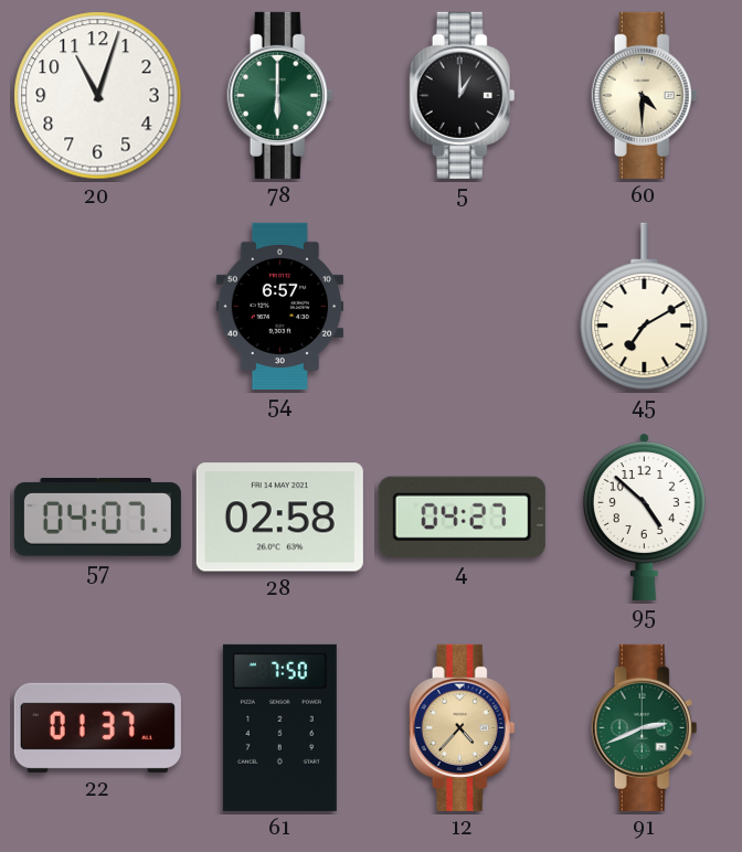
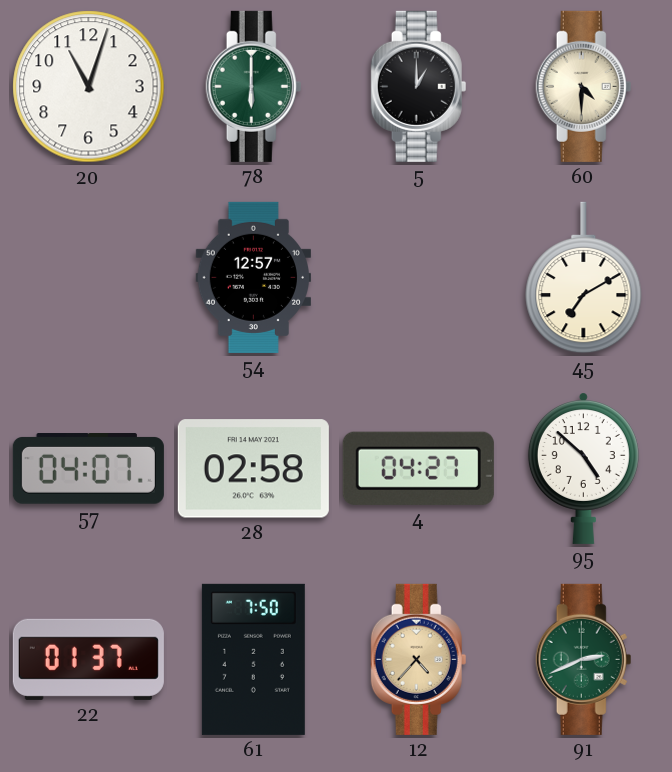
54: 6:57 -> 12:57 (253, 277)
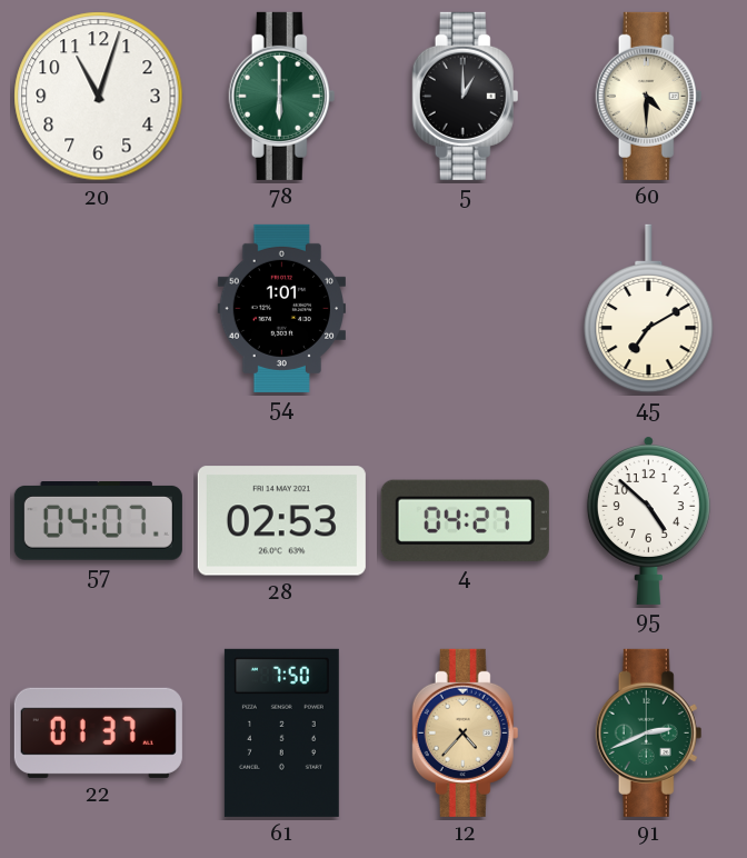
54: 12:57 -> 1:01 (281, 308)
28: 02:58 -> 02:53 (281, 521)
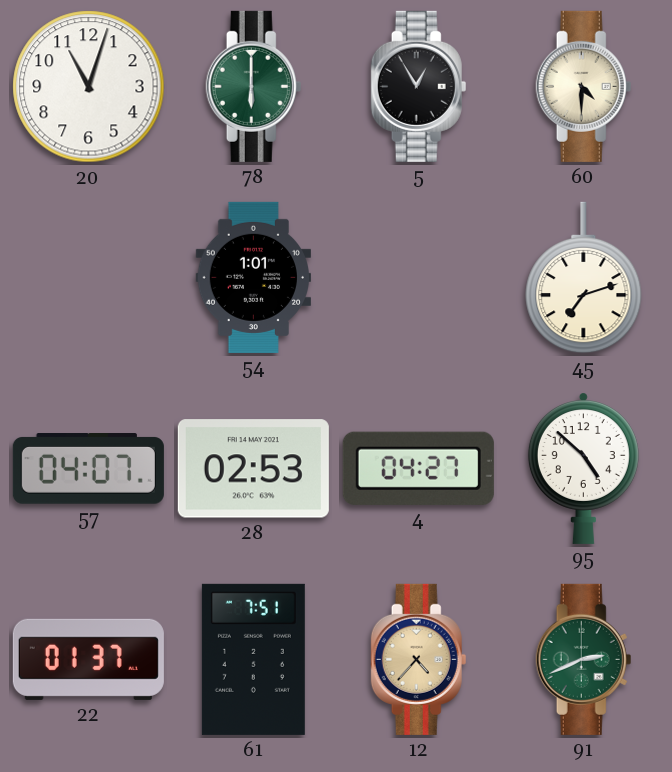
5: 1:00 -> 12:55 (419, 86)
45: 7:10 -> 7:12 (584, 278)
61: 7:50 -> 7:51 (253, 659)
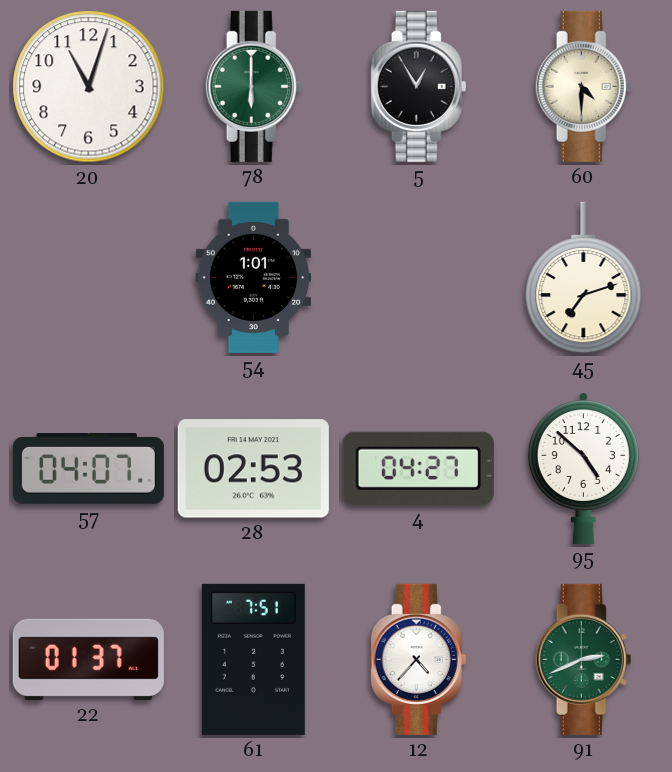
12 dial: champagne -> white (419, 659)
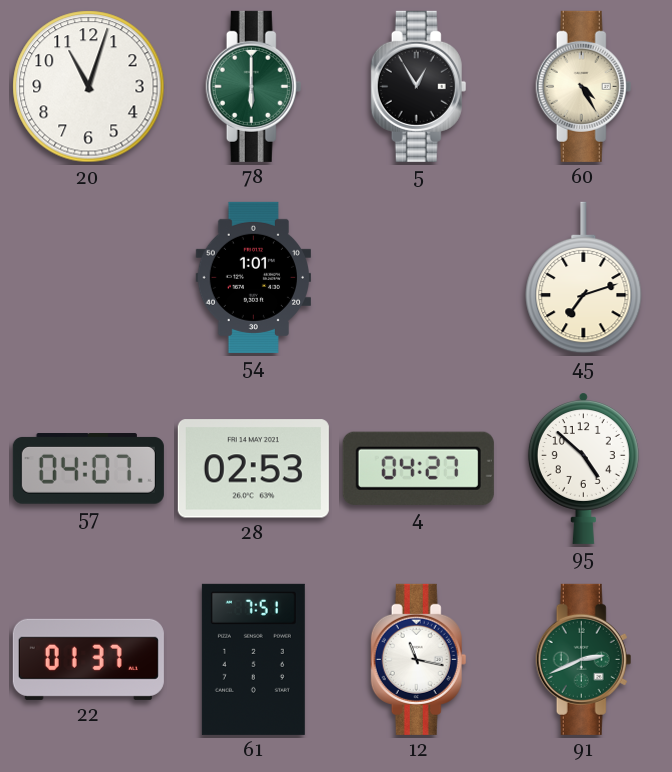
60: 4:30 -> 4:25 (584, 86)
12: 4:37 -> 11:17 (419, 659)
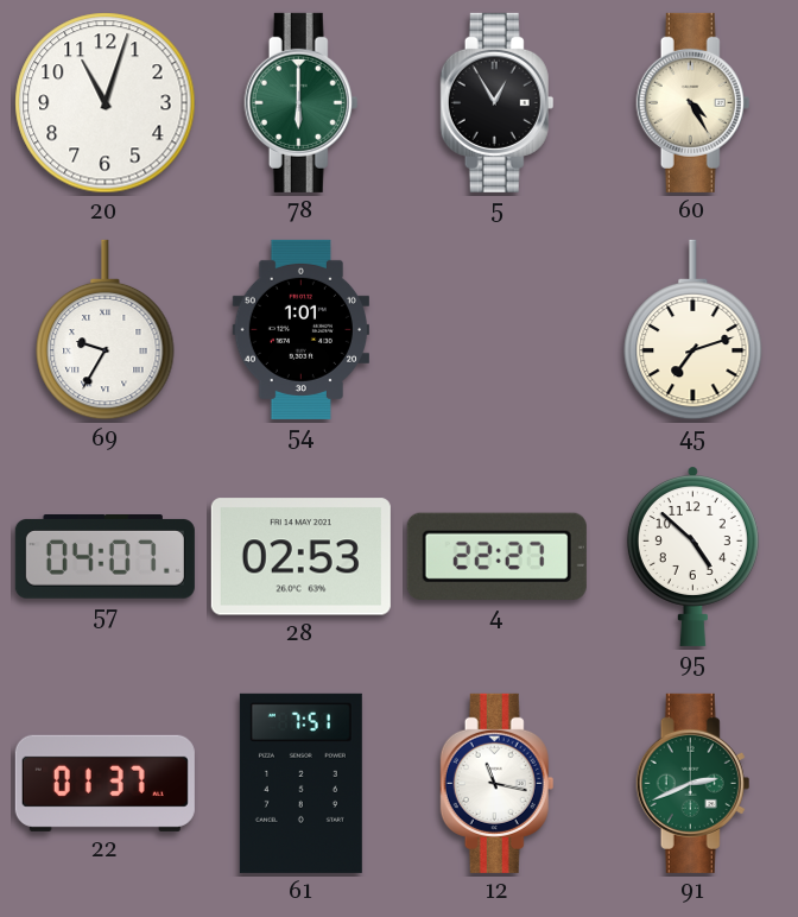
69: none -> 9:35 (106, 330)
4: 04:27 -> 22:27 (496, 556)
